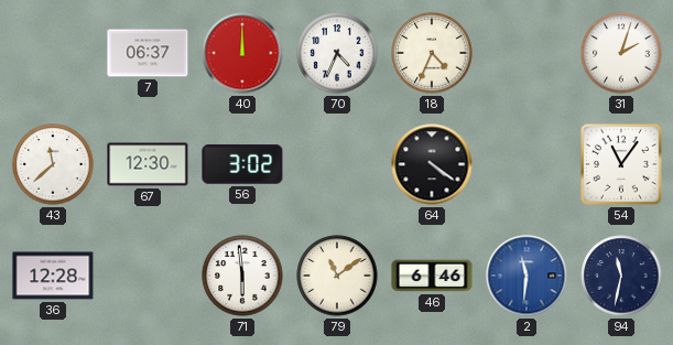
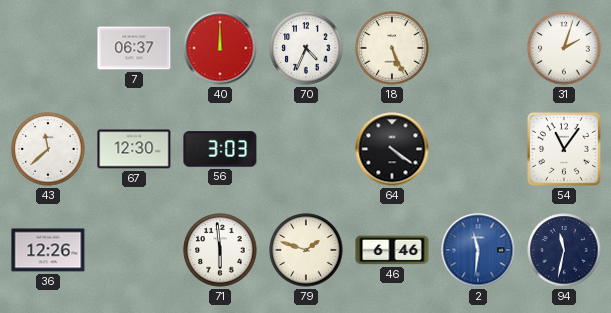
18: 4:34 -> 5:26 (392, 48)
56: 3:02 -> 3:03 (220, 149)
36: 12:28 -> 12:26 (48, 250)
79: 11:09 -> 1:48 (306, 250)
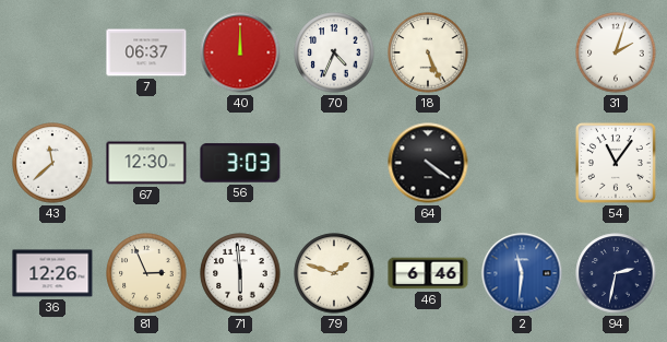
81: none -> 2:56 (146, 273)
94: 11:32 -> 2:32 (616, 273)
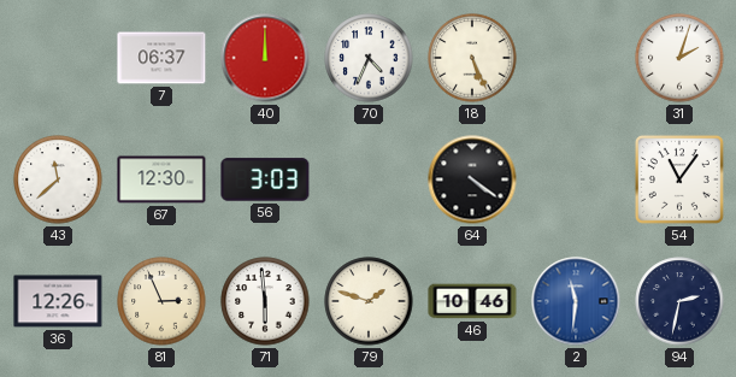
46: 6:46 -> 10:46 (472, 301)
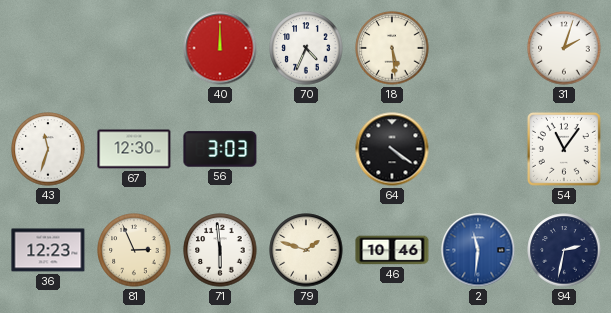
7: 06:37 -> none (161, 58)
18: 5:26 -> 5:29 (392, 48)
43: 11:38 -> 11:33 (48, 149)
36: 12:26 -> 12:23 (48, 250)
